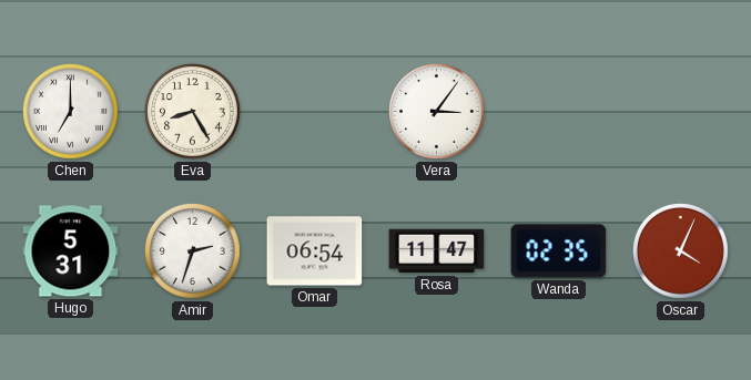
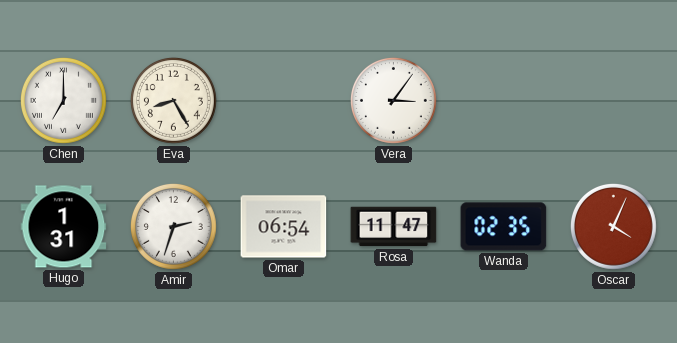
Hugo: 5:31 -> 1:31 (64, 227)
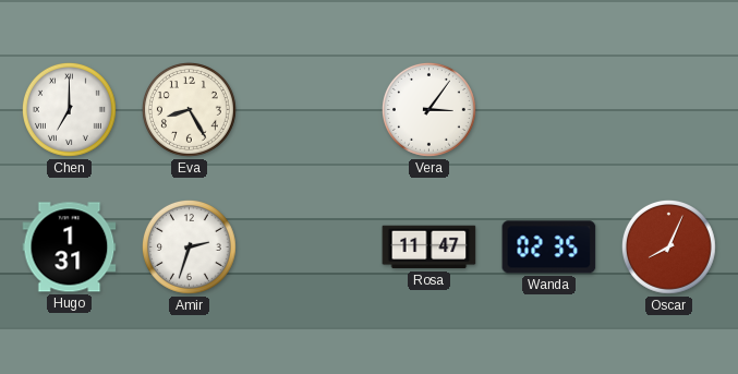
Omar: 06:54 -> none (284, 227)
Oscar: 4:04 -> 8:04 (668, 246)
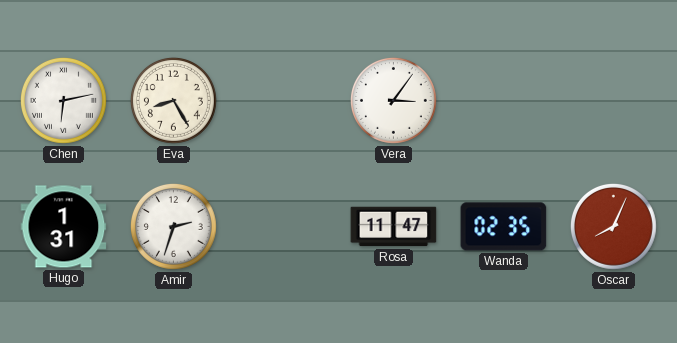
Chen: 7:00 -> 6:13 (63, 100)
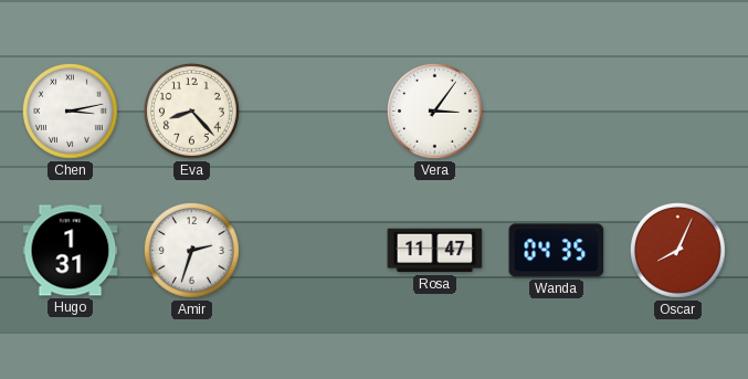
Chen: 6:13 -> 3:13 (70, 110)
Eva: 8:25 -> 8:23 (191, 110)
Wanda: 02:35 -> 04:35 (557, 251)
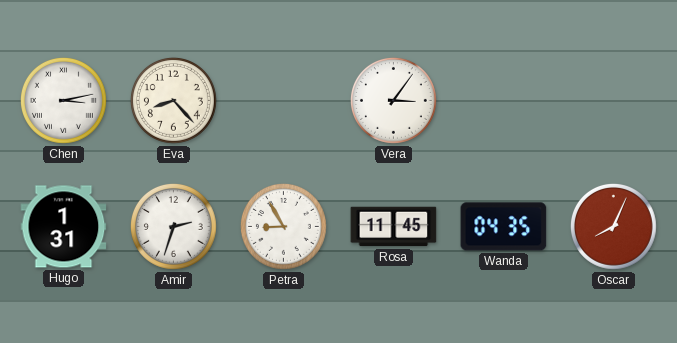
Petra: none -> 8:55 (283, 226)
Rosa: 11:47 -> 11:45 (394, 227)
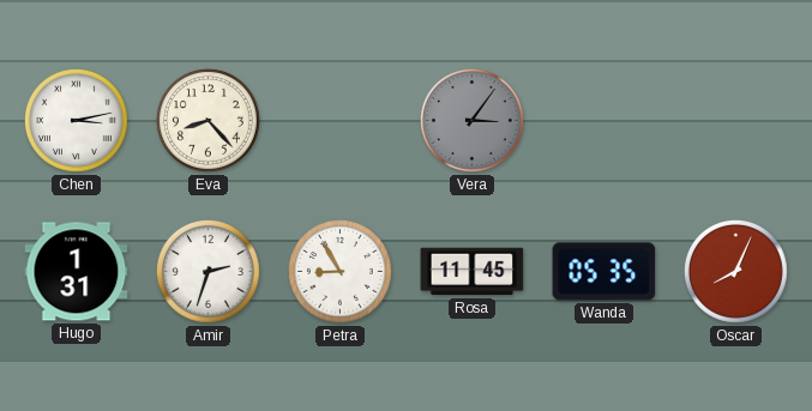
Vera dial: white -> grey (471, 120)
Wanda: 04:35 -> 05:35 (605, 272)
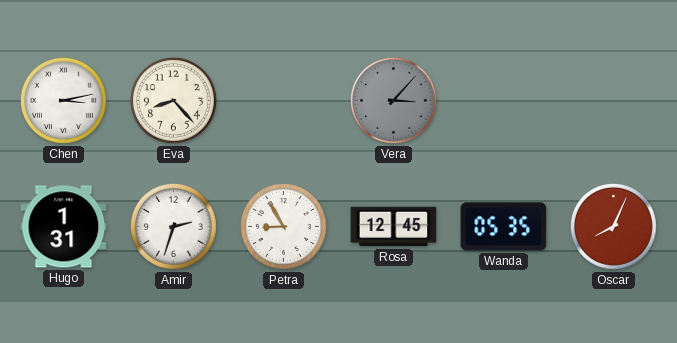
Vera: 3:06 -> 3:07 (393, 100)
Rosa: 11:45 -> 12:45 (394, 227)
